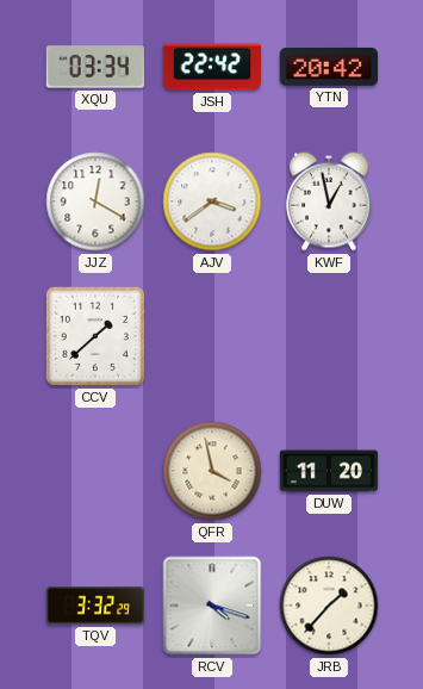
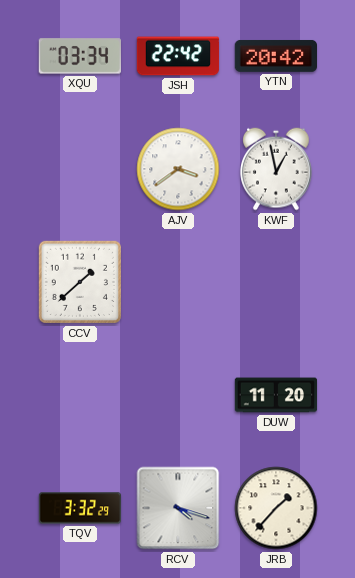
JJZ: 12:20 -> none (95, 201)
QFR: 3:58 -> none (212, 471)
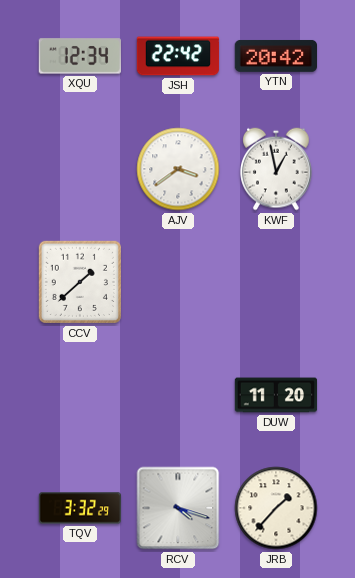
XQU: 03:34 -> 12:34 (80, 56)
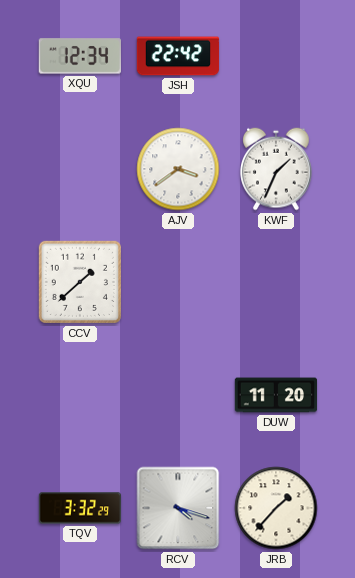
YTN: 20:42 -> none (275, 56)
KWF: 12:58 -> 1:34 (277, 169)
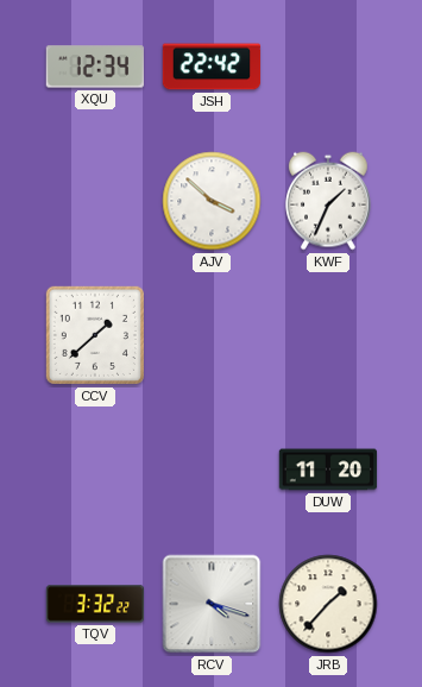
AJV: 3:39 -> 3:52 (212, 201)
TQV: 3:32:29 -> 3:32:22 (95, 604)
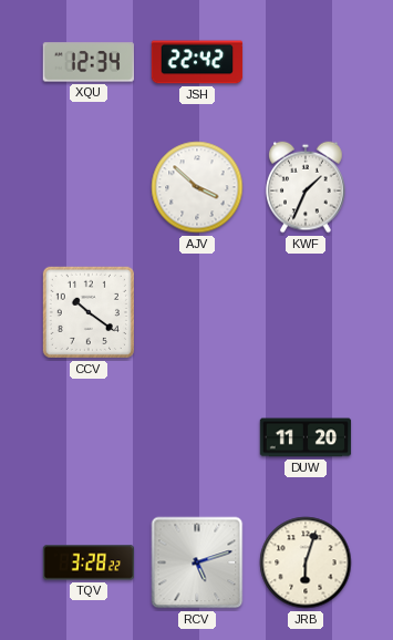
CCV: 1:38 -> 10:21 (89, 312)
TQV: 3:32 -> 3:28 (89, 562)
RCV: 4:18 -> 5:12 (197, 562)
JRB: 1:37 -> 6:03 (306, 562)
